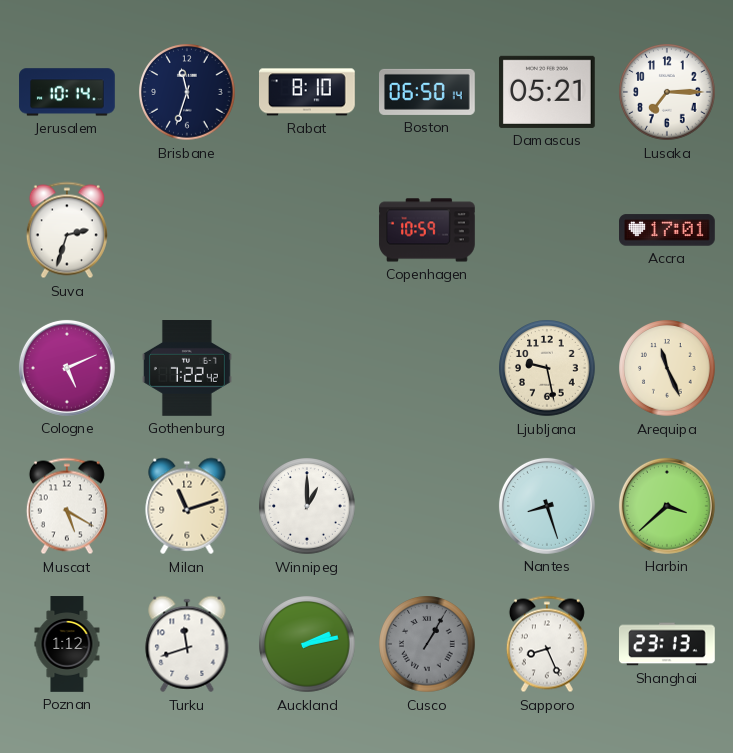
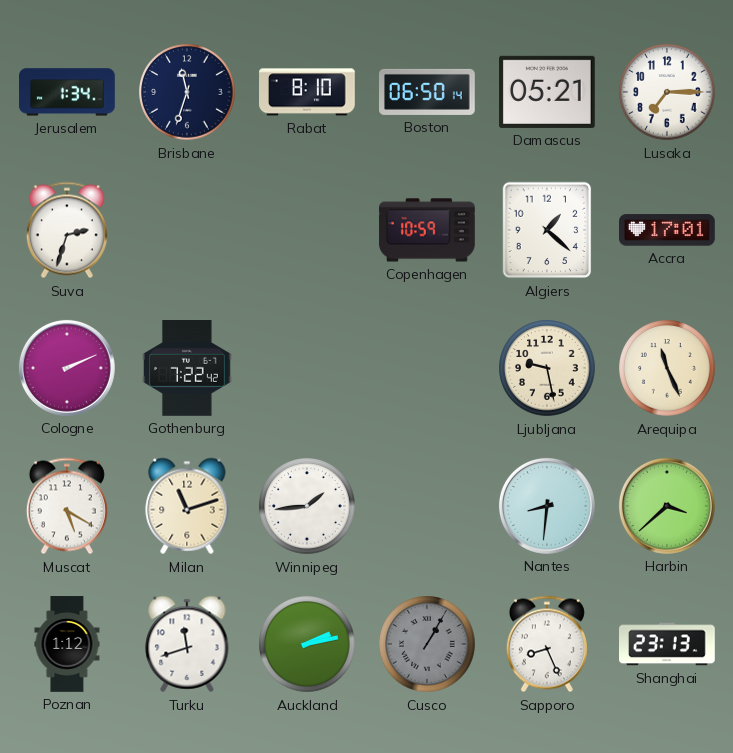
Jerusalem: 10:14 -> 1:34 (67, 92)
Algiers: none -> 1:22 (547, 230)
Cologne: 5:11 -> 2:11 (67, 368)
Winnipeg: 1:00 -> 1:44 (307, 506)
Nantes: 8:27 -> 8:31 (547, 506)
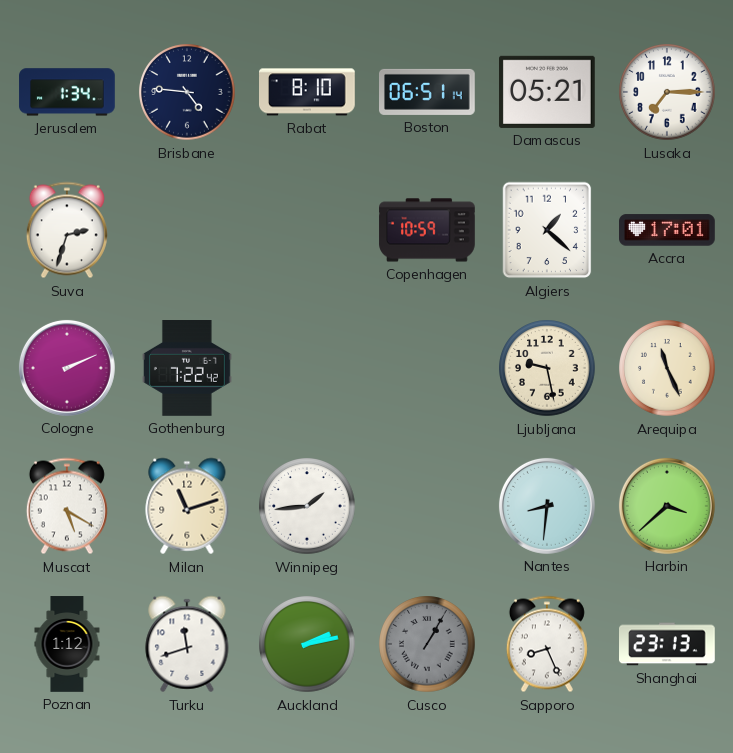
Brisbane: 11:33 -> 4:46 (187, 92)
Boston: 06:50 -> 06:51 (428, 92)
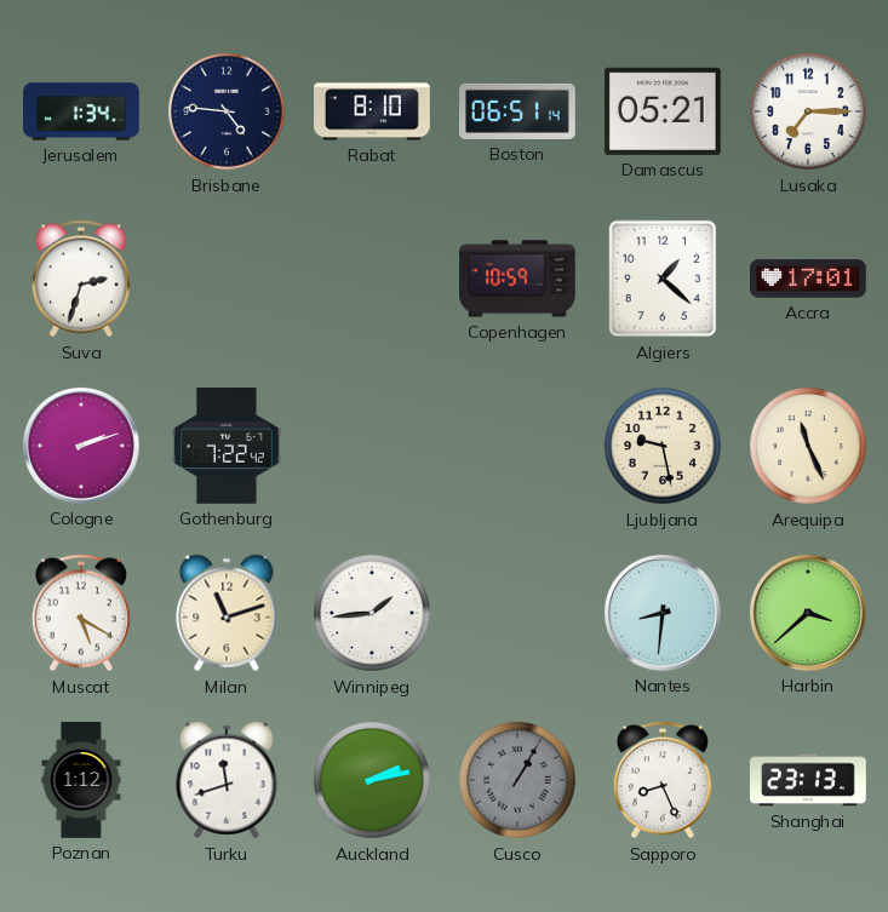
Cologne: 2:11 -> 2:12 (81, 446)
